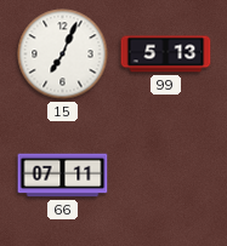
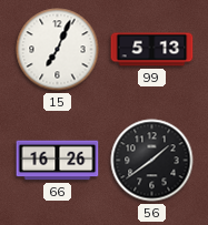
66: 07:11 -> 16:26 (58, 161)
56: none -> 1:39 (152, 161)
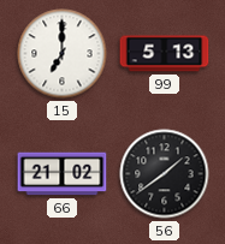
15: 7:04 -> 7:00 (63, 54)
66: 16:26 -> 21:02 (63, 174)
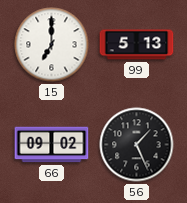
66: 21:02 -> 09:02 (52, 145)
56: 1:39 -> 1:26 (137, 145)
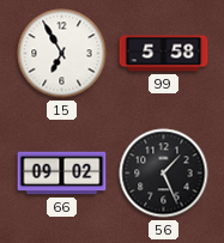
15: 7:00 -> 6:55 (62, 54)
99: 5:13 -> 5:58 (164, 54)
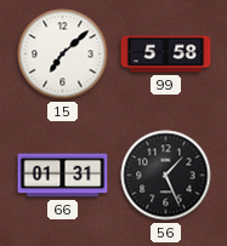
15: 6:55 -> 7:08 (63, 55)
66: 09:02 -> 01:31 (63, 176)
